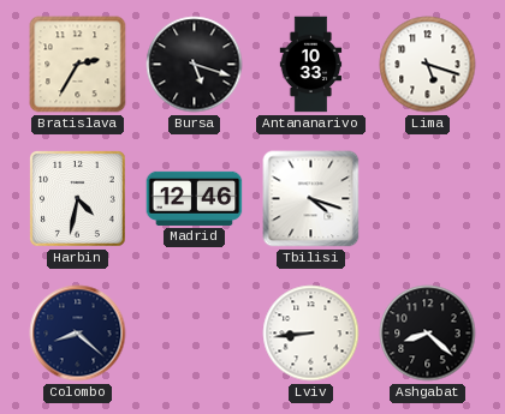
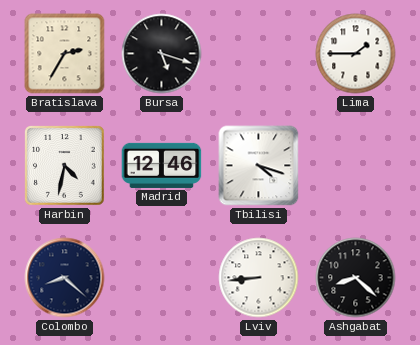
Antananarivo: 10:33 -> none (311, 65)
Lima: 5:18 -> 1:45 (356, 54)
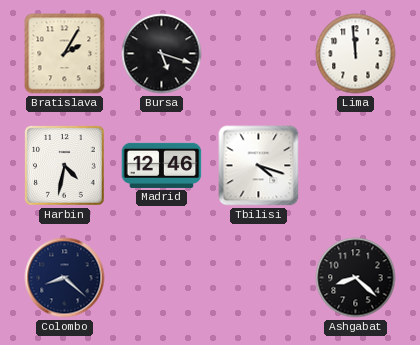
Bratislava: 2:35 -> 2:05 (65, 54)
Lima: 1:45 -> 11:59 (356, 54)
Lviv: 8:44 -> none (259, 278)
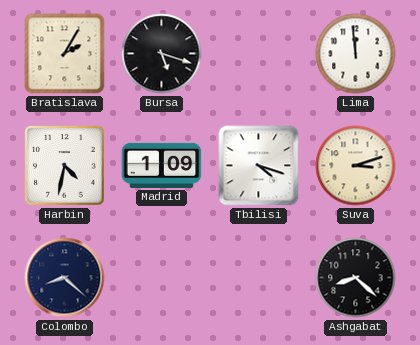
Madrid: 12:46 -> 1:09 (162, 165)
Suva: none -> 3:12 (356, 166)
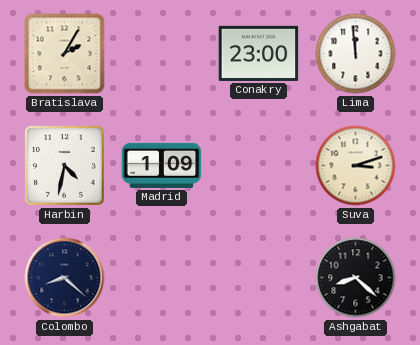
Bursa: 5:18 -> none (162, 54)
Conakry: none -> 23:00 (259, 53)
Tbilisi: 4:18 -> none (259, 166)
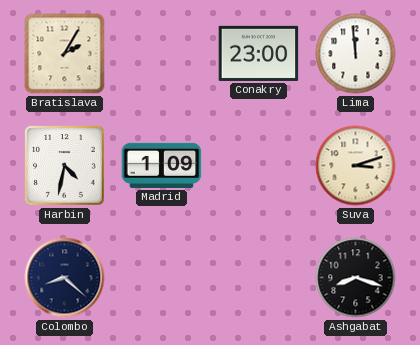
Ashgabat: 8:22 -> 8:18 (356, 278)
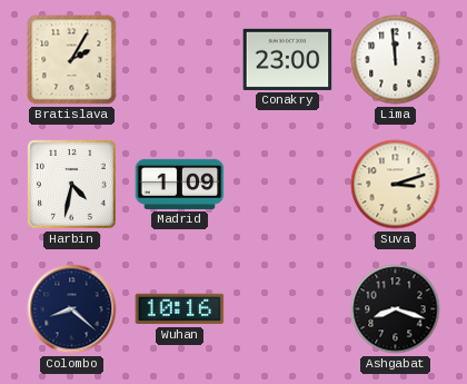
Wuhan: none -> 10:16 (180, 309)
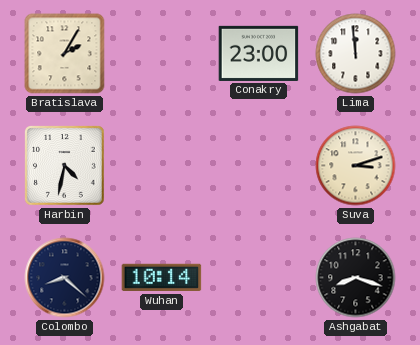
Madrid: 1:09 -> none (180, 184)
Wuhan: 10:16 -> 10:14 (162, 278)
